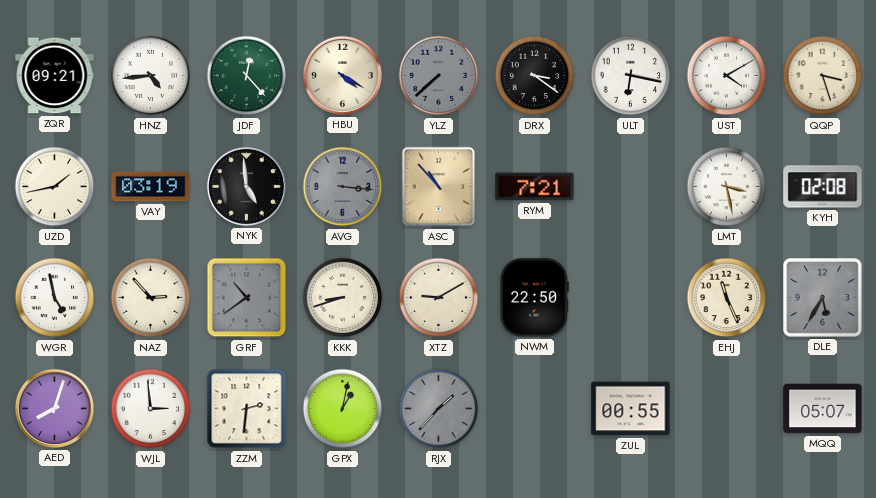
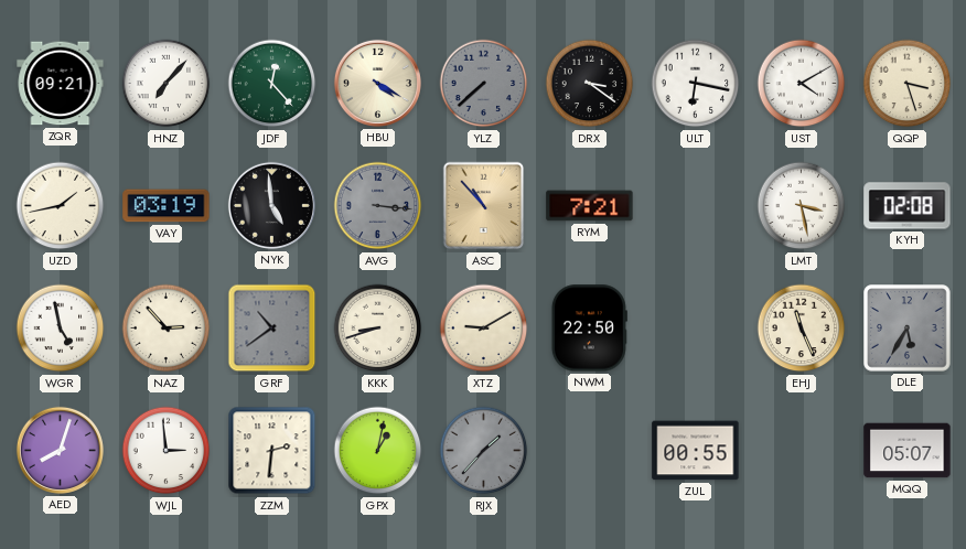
HNZ: 4:44 -> 7:07 (167, 84)
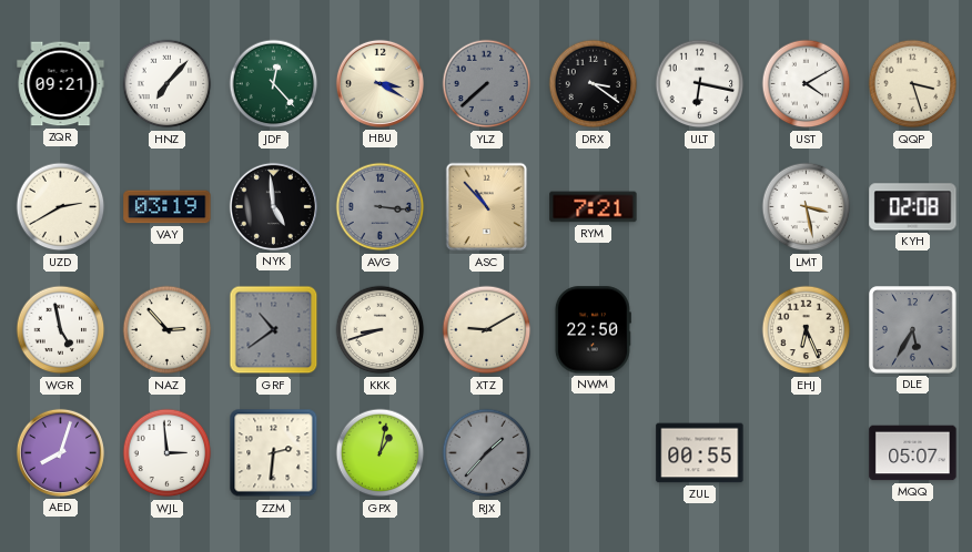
HBU: 4:20 -> 3:20 (379, 83)
UZD: 1:43 -> 2:40 (61, 207)
EHJ: 11:26 -> 6:26 (807, 330)
